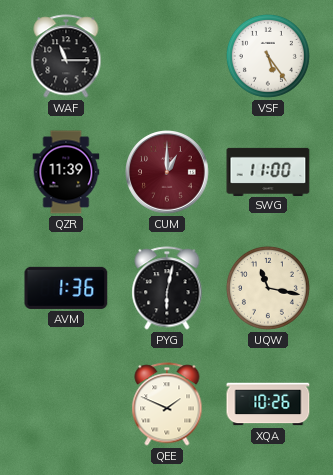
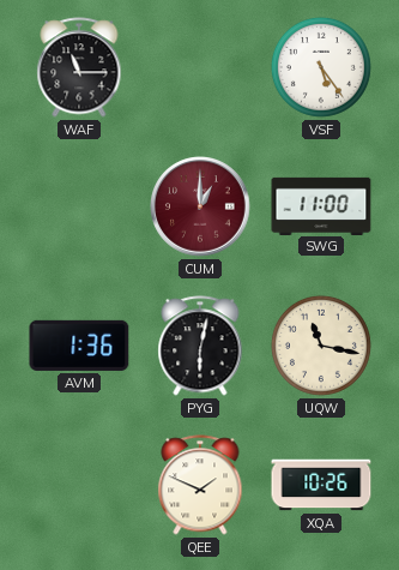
QZR: 11:39 -> none (66, 172)
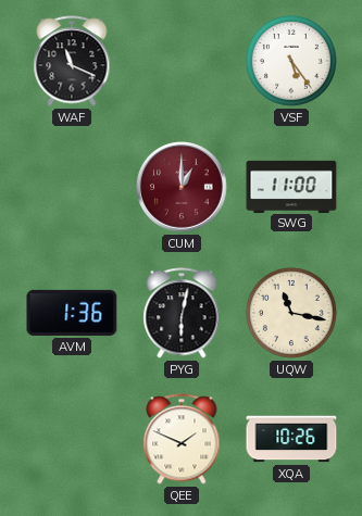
WAF: 11:15 -> 11:19 (72, 61)
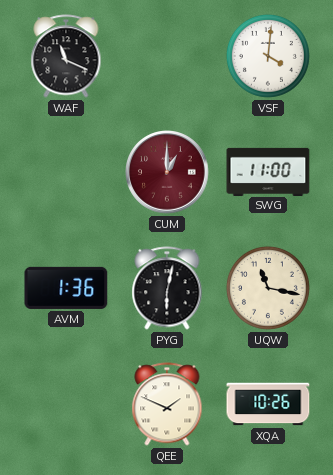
VSF: 5:24 -> 4:01 (268, 56)
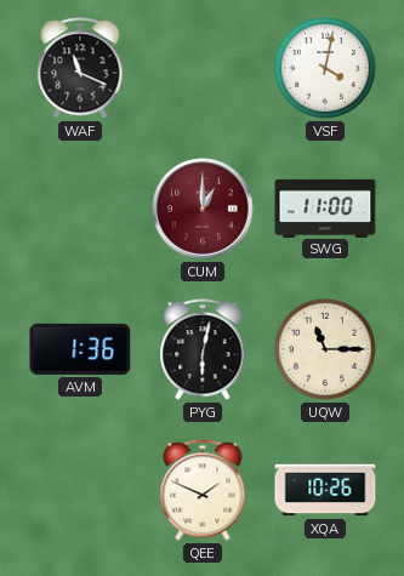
VSF: 4:01 -> 4:02 (325, 68)
UQW: 11:17 -> 11:15 (325, 349)
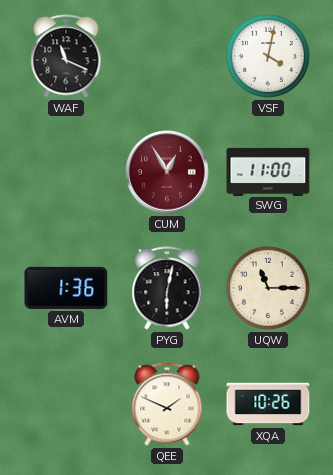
CUM: 1:00 -> 12:55 (168, 173)
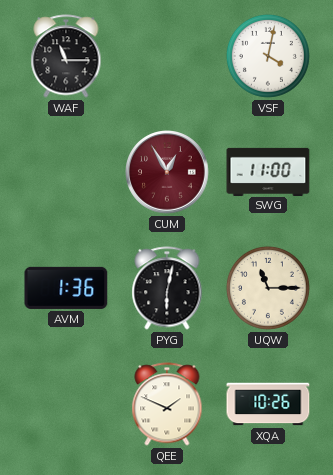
WAF: 11:19 -> 11:15 (66, 56)
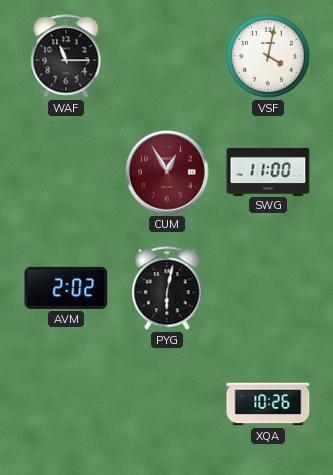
AVM: 1:36 -> 2:02 (66, 288)
UQW: 11:15 -> none (268, 288)
QEE: 1:49 -> none (167, 404)
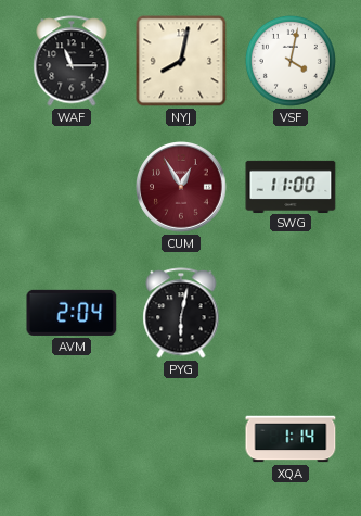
NYJ: none -> 8:02 (181, 61)
AVM: 2:02 -> 2:04 (72, 313)
XQA: 10:26 -> 1:14 (291, 439)
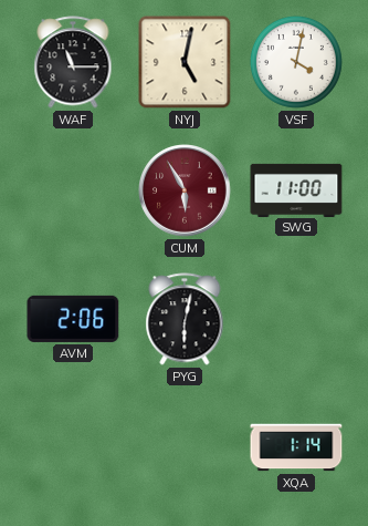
NYJ: 8:02 -> 5:02 (185, 62)
CUM: 12:55 -> 5:55 (186, 192)
AVM: 2:04 -> 2:06 (73, 319)
